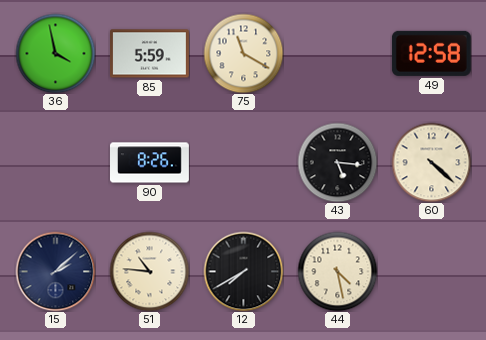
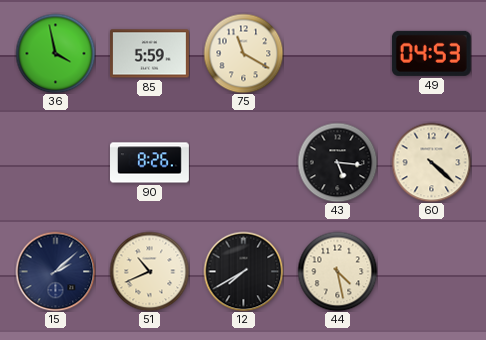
49: 12:58 -> 04:53 (431, 53)
51: 10:46 -> 10:41 (149, 271)
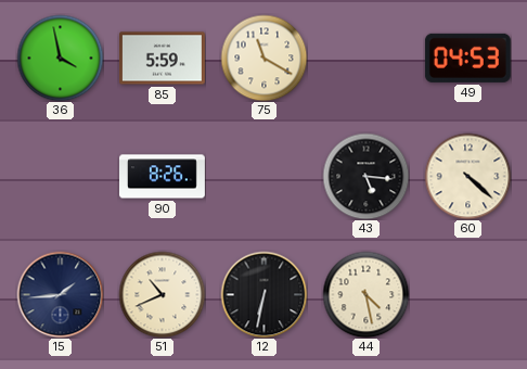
15: 2:08 -> 1:44 (60, 294)
12: 7:40 -> 6:32 (263, 294)
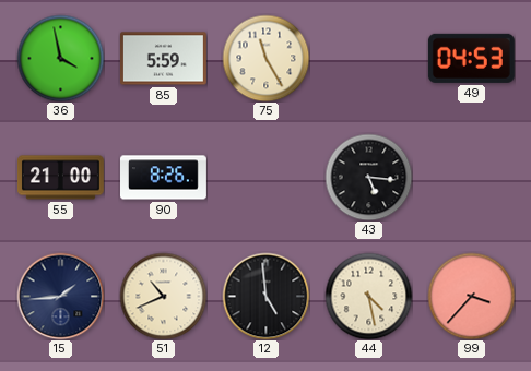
75: 11:20 -> 11:25 (265, 58)
55: none -> 21:00 (60, 178)
60: 4:22 -> none (467, 176)
12: 6:32 -> 4:59 (265, 296)
99: none -> 3:37 (471, 296)
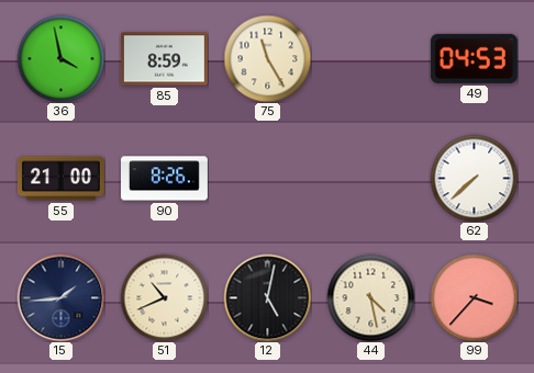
85: 5:59 -> 8:59 (164, 59)
43: 5:16 -> none (368, 177)
62: none -> 7:38 (474, 178)
12: 4:59 -> 5:02 (267, 297)
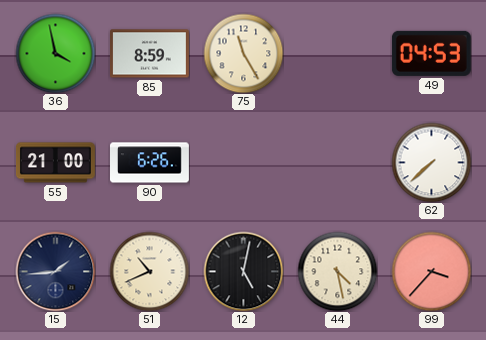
90: 8:26 -> 6:26 (150, 163)
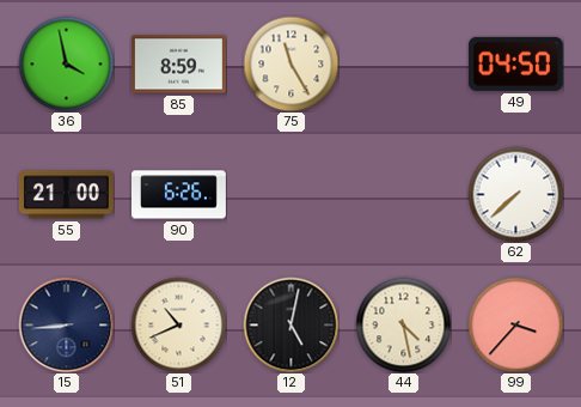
49: 04:53 -> 04:50 (515, 63)
15: 1:44 -> 8:44 (66, 324)
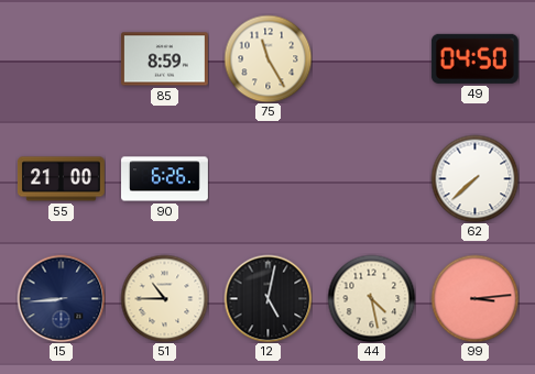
36: 3:58 -> none (66, 63)
51: 10:41 -> 10:45 (164, 298)
99: 3:37 -> 3:14 (474, 298)
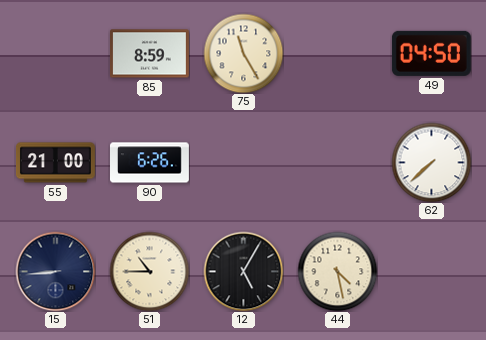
12: 5:02 -> 5:05 (243, 271)
99: 3:14 -> none (474, 298)
